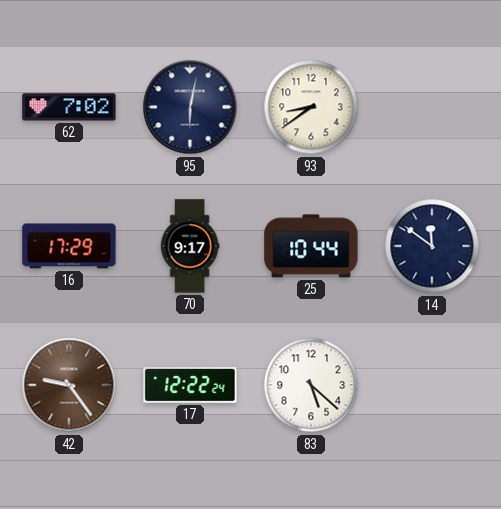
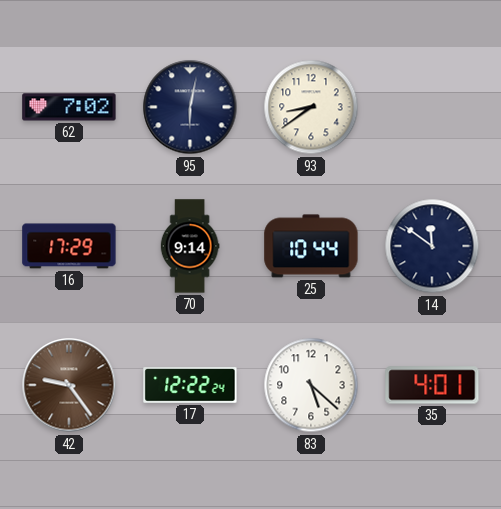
70: 9:17 -> 9:14 (190, 246)
35: none -> 4:01 (432, 385)
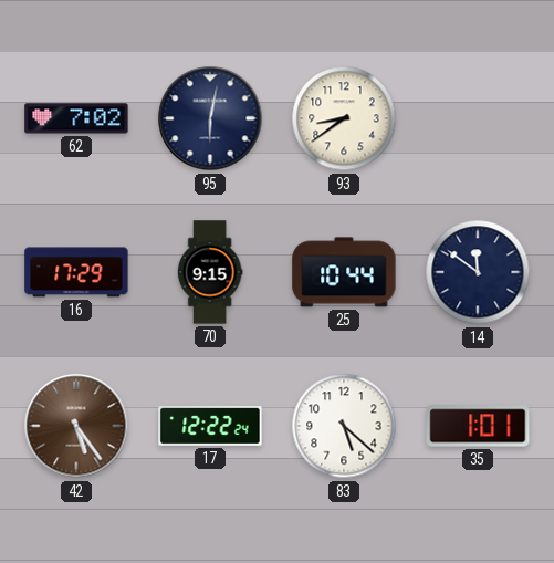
70: 9:14 -> 9:15 (210, 272)
42: 9:24 -> 5:24 (76, 426)
35: 4:01 -> 1:01 (478, 426)
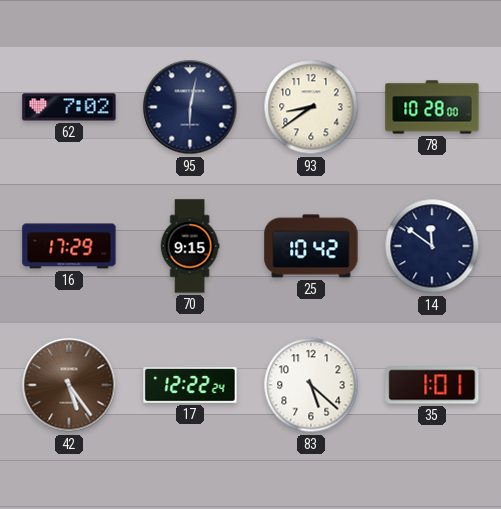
78: none -> 10:28 (432, 107)
25: 10:44 -> 10:42 (311, 246)
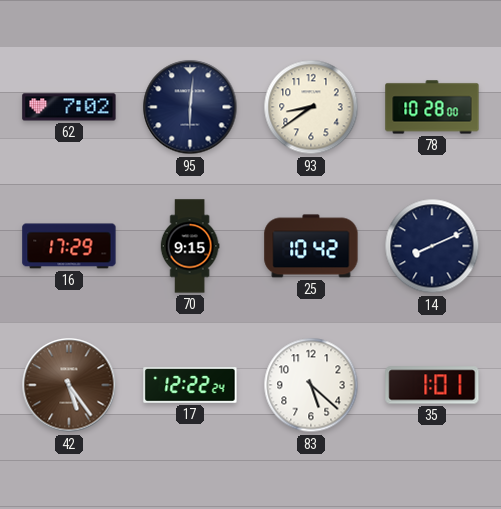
95: 6:02 -> 6:01 (190, 107)
14: 11:51 -> 8:11 (432, 246)
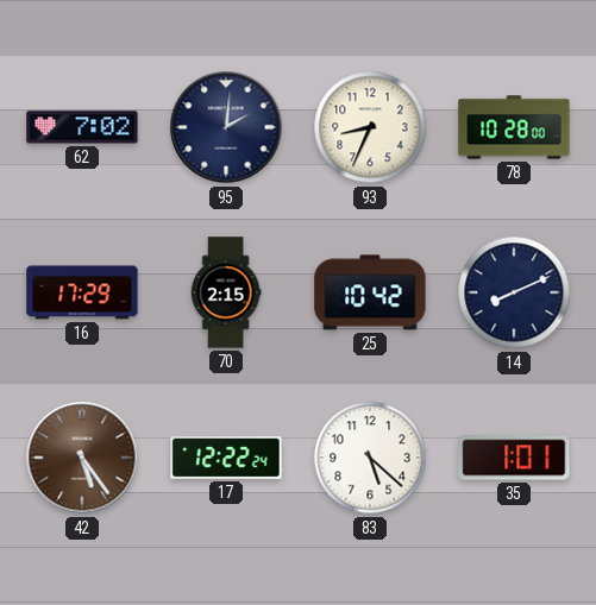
95: 6:01 -> 2:01 (226, 127)
93: 8:39 -> 8:34 (370, 127)
70: 9:15 -> 2:15 (226, 292)
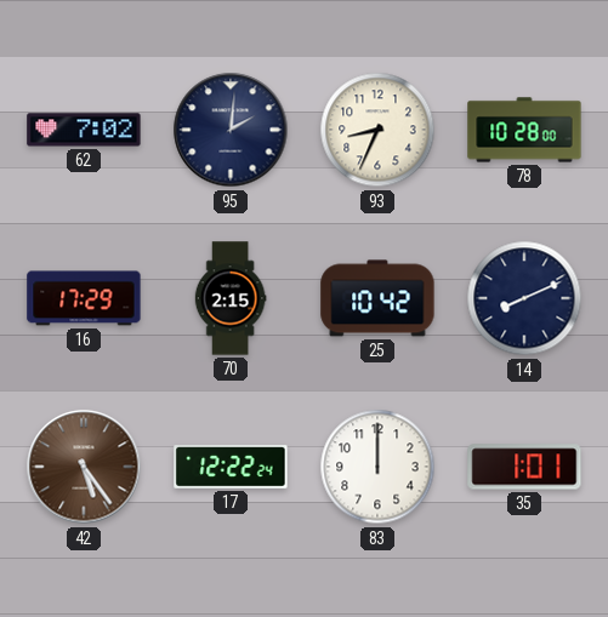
83: 5:22 -> 12:00 (377, 467)
